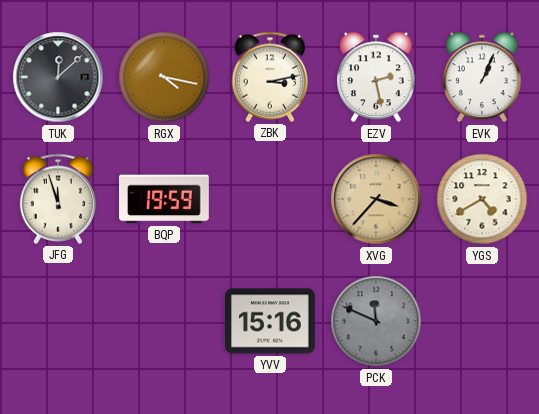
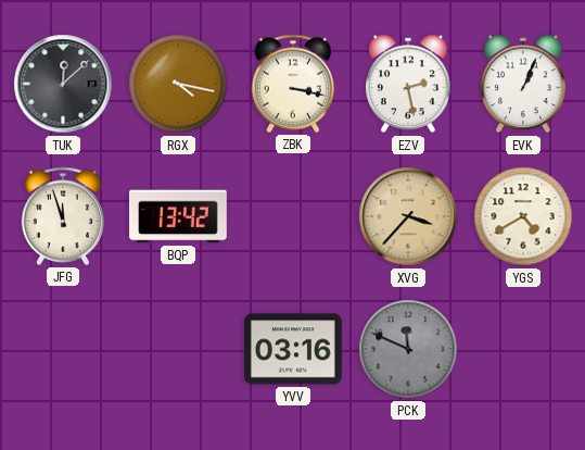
ZBK: 3:13 -> 3:17 (293, 84)
BQP: 19:59 -> 13:42 (179, 216)
YVV: 15:16 -> 03:16 (294, 349)
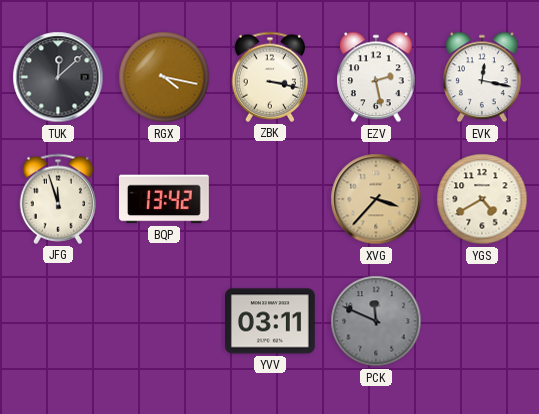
EVK: 1:04 -> 12:17 (482, 77)
YVV: 03:16 -> 03:11 (271, 321)
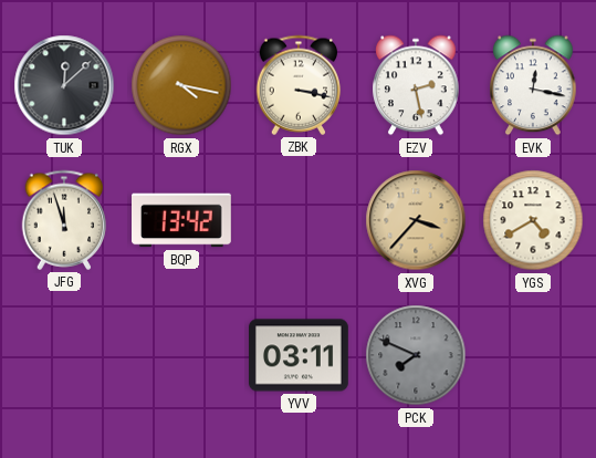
PCK: 11:49 -> 7:49 (416, 355)
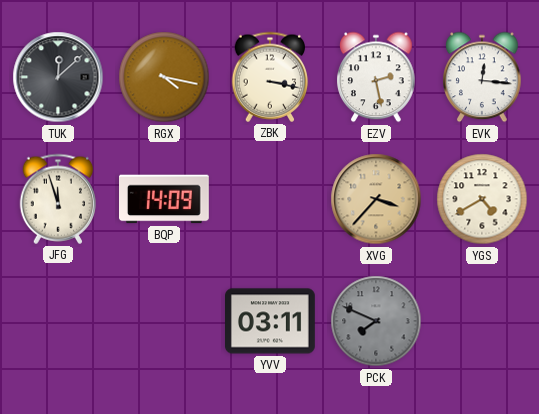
EVK: 12:17 -> 12:16 (482, 77)
BQP: 13:42 -> 14:09 (165, 199)
